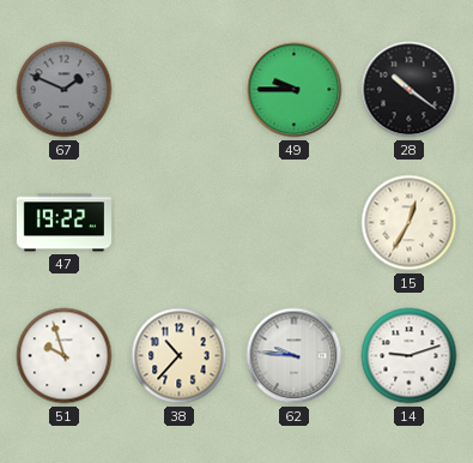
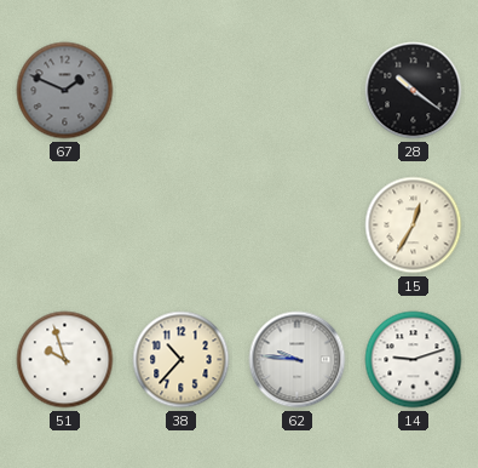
49: 9:45 -> none (295, 90)
47: 19:22 -> none (63, 223)
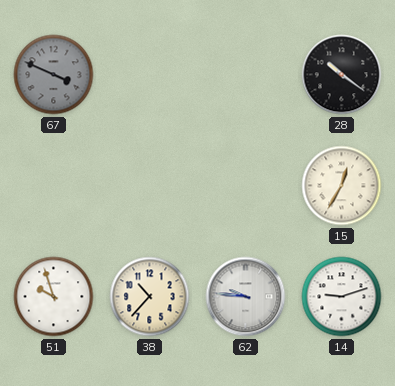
67: 1:49 -> 3:49 (54, 75)
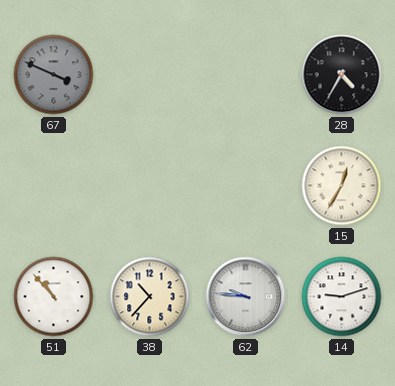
28: 10:21 -> 4:35 (342, 75)
51: 9:57 -> 10:53 (54, 297)
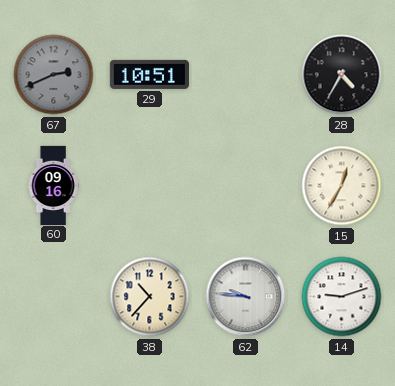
67: 3:49 -> 2:41 (54, 75)
29: none -> 10:51 (149, 74)
60: none -> 09:16 (53, 185)
51: 10:53 -> none (54, 297)
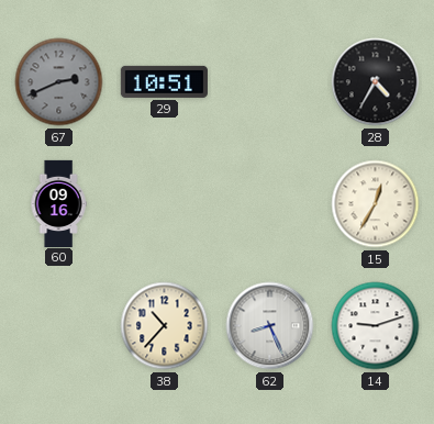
62: 9:46 -> 8:26 (270, 326)
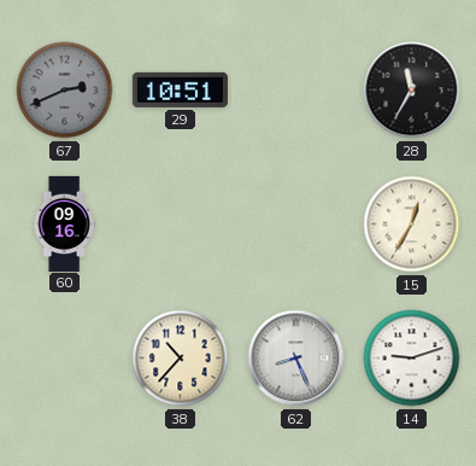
28: 4:35 -> 11:35 (412, 91)
